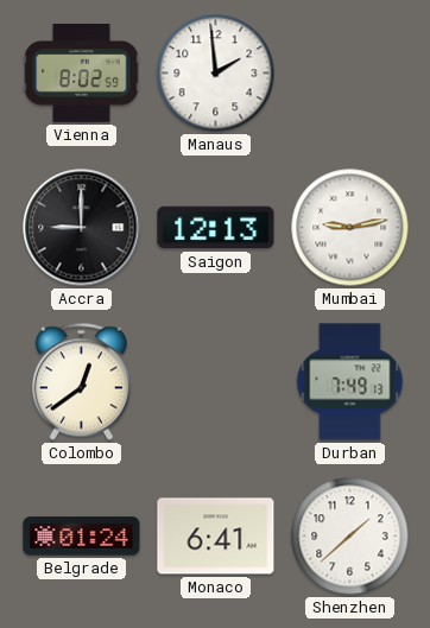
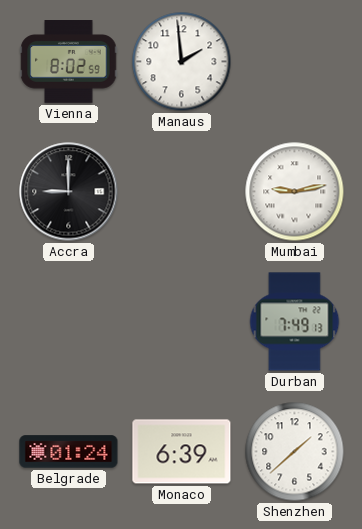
Saigon: 12:13 -> none (216, 228)
Colombo: 12:39 -> none (81, 382)
Monaco: 6:41 -> 6:39 (182, 452)
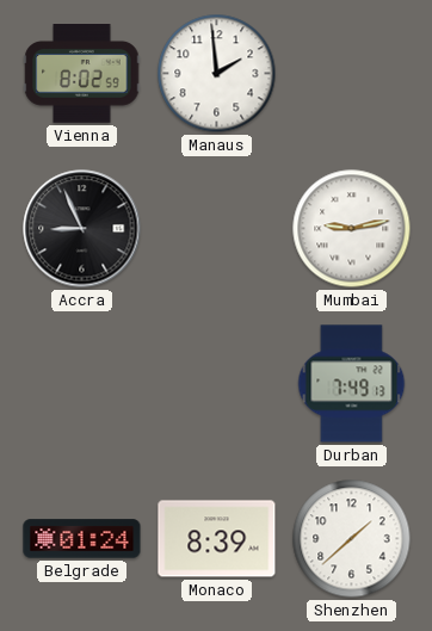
Accra: 9:00 -> 8:56 (82, 229)
Monaco: 6:39 -> 8:39 (217, 539)
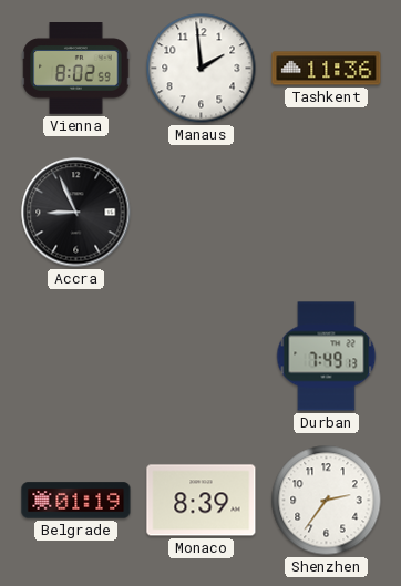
Tashkent: none -> 11:36 (327, 69)
Mumbai: 9:13 -> none (352, 229)
Belgrade: 01:24 -> 01:19 (76, 501)
Shenzhen: 1:38 -> 2:36 (327, 501)
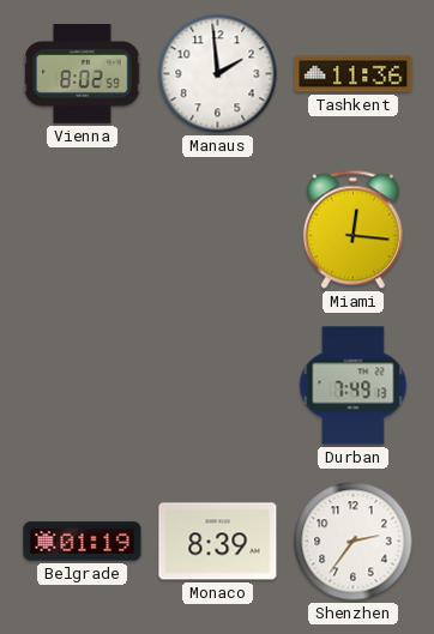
Accra: 8:56 -> none (76, 213)
Miami: none -> 12:16 (352, 230)
